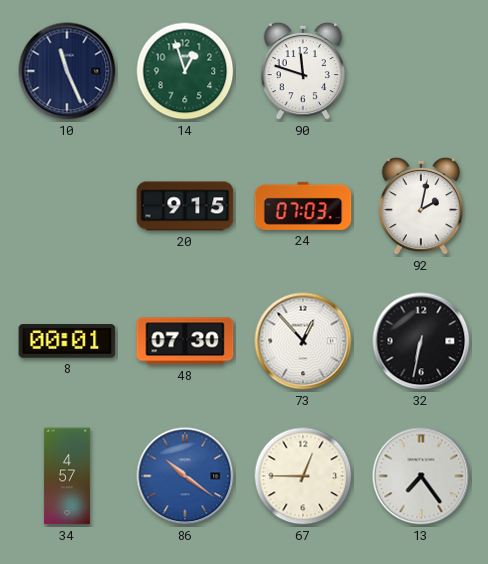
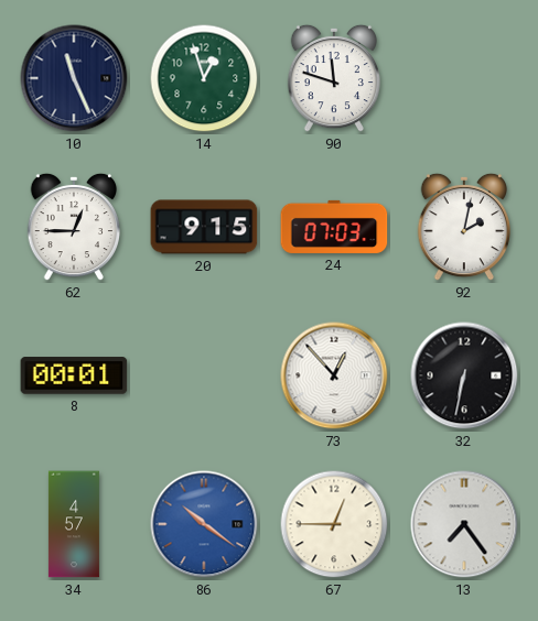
62: none -> 12:45 (73, 227)
48: 07:30 -> none (185, 341)
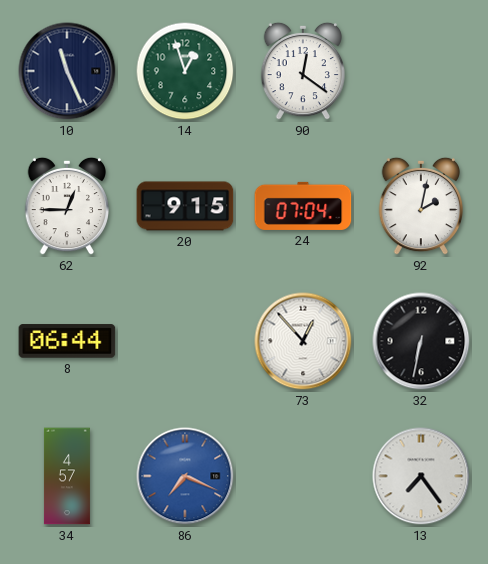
90: 11:48 -> 12:21 (302, 71)
24: 07:03 -> 07:04 (303, 206)
8: 00:01 -> 06:44 (67, 341)
86: 10:21 -> 7:19 (185, 476)
67: 12:45 -> none (334, 524)
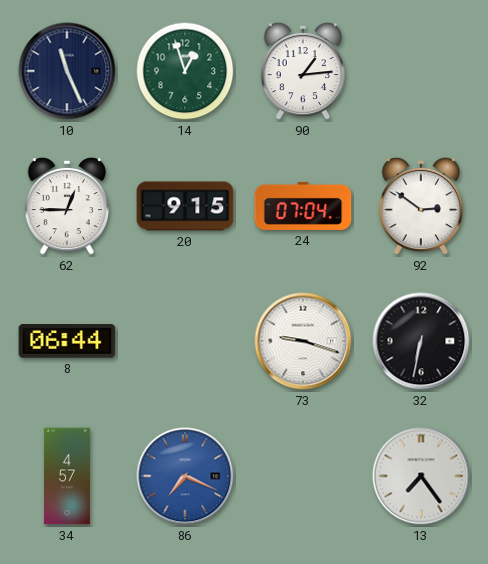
90: 12:21 -> 1:14 (302, 71)
92: 2:02 -> 2:51 (420, 206)
73: 12:53 -> 9:18 (303, 341)
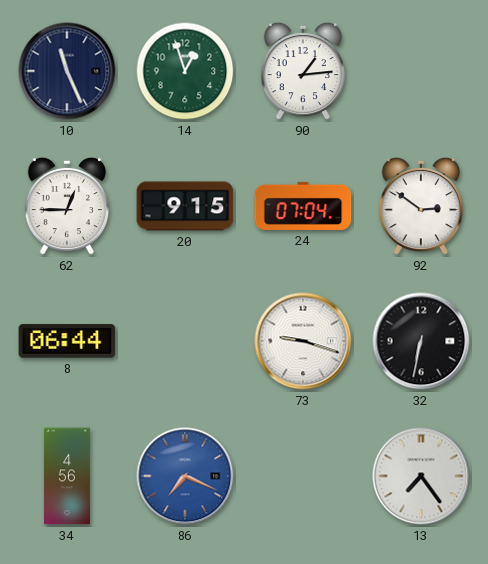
34: 4:57 -> 4:56 (67, 476)
